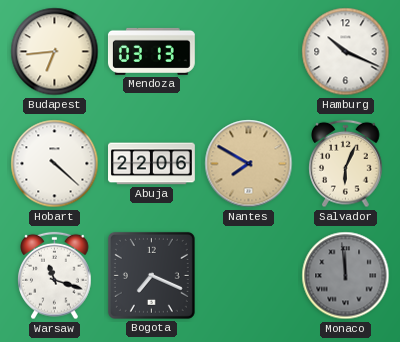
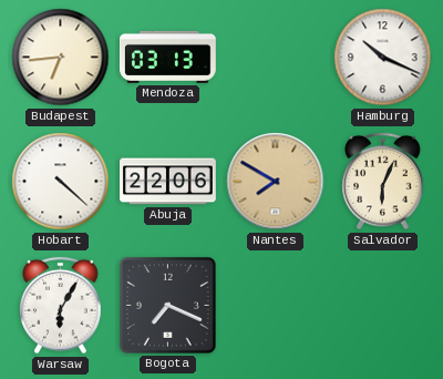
Warsaw: 11:18 -> 6:05 (61, 306)
Monaco: 11:59 -> none (346, 276)
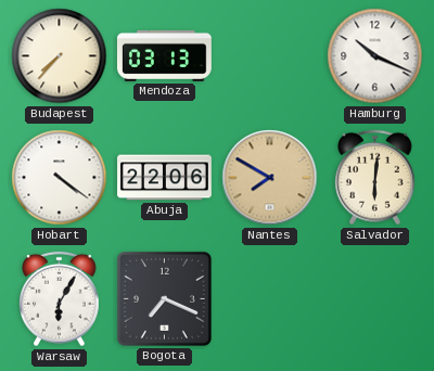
Budapest: 6:44 -> 7:37 (60, 56)
Hobart: 4:22 -> 4:21 (60, 178)
Salvador: 6:04 -> 6:01 (375, 178)
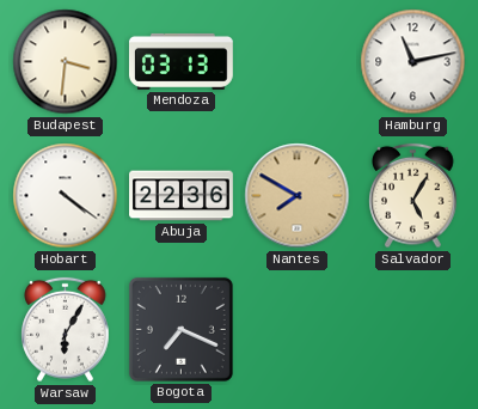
Budapest: 7:37 -> 3:31 (66, 62)
Hamburg: 10:19 -> 11:13 (413, 62)
Abuja: 22:06 -> 22:36 (182, 196)
Salvador: 6:01 -> 5:05 (413, 196)
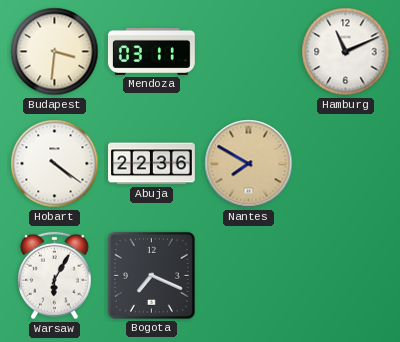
Mendoza: 03:13 -> 03:11 (151, 51)
Hamburg: 11:13 -> 11:11 (346, 52)
Salvador: 5:05 -> none (413, 196)
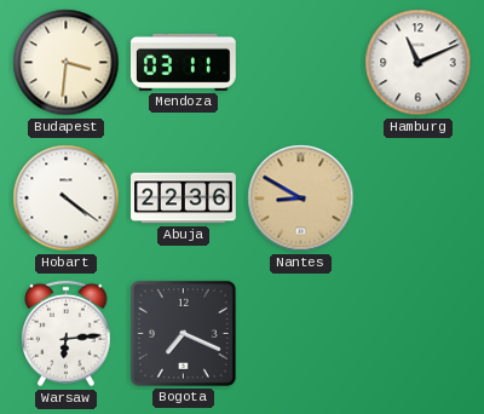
Nantes: 7:50 -> 8:50 (301, 199)
Warsaw: 6:05 -> 6:14 (67, 334)
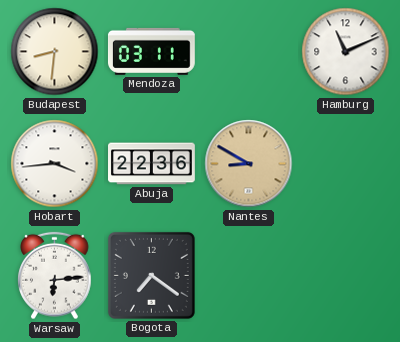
Budapest: 3:31 -> 8:31 (55, 52)
Hobart: 4:21 -> 3:44 (55, 164)
Bogota: 7:19 -> 7:21 (151, 275)
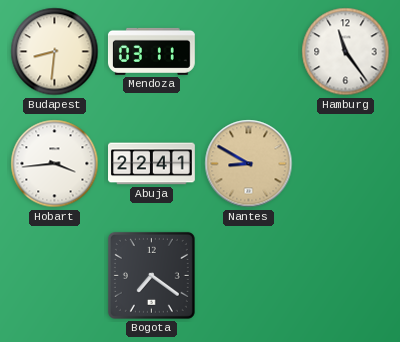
Hamburg: 11:11 -> 11:24 (346, 52)
Abuja: 22:36 -> 22:41 (152, 164)
Warsaw: 6:14 -> none (55, 276)
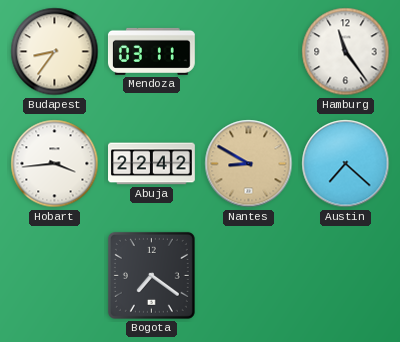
Budapest: 8:31 -> 8:36 (55, 52)
Abuja: 22:41 -> 22:42 (152, 164)
Austin: none -> 7:22 (346, 164)
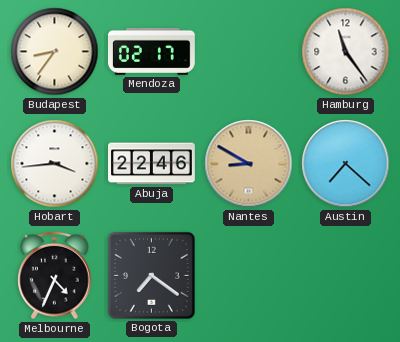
Mendoza: 03:11 -> 02:17 (151, 51)
Abuja: 22:42 -> 22:46 (152, 164)
Melbourne: none -> 4:34 (55, 276)
